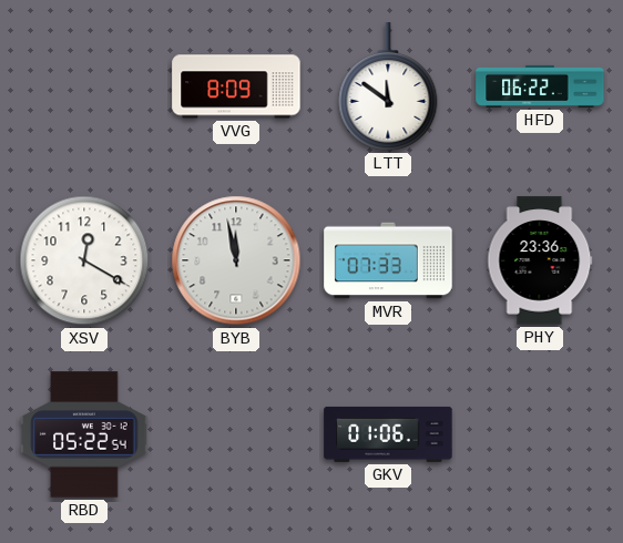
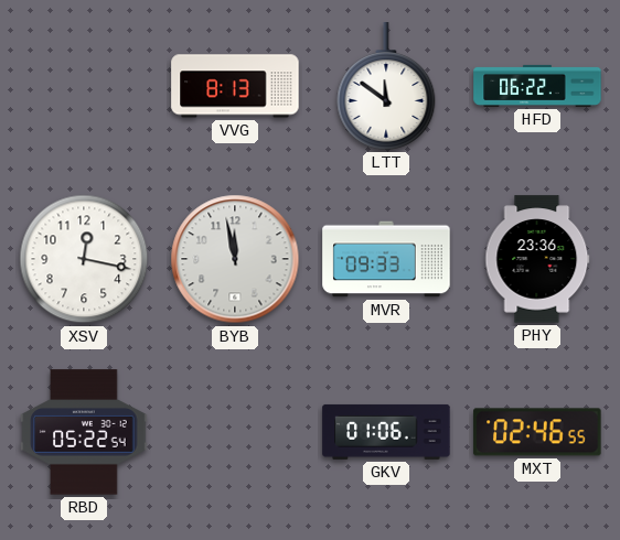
VVG: 8:09 -> 8:13 (235, 86)
XSV: 12:20 -> 12:17 (84, 259)
MVR: 07:33 -> 09:33 (386, 259)
MXT: none -> 02:46 (537, 432)
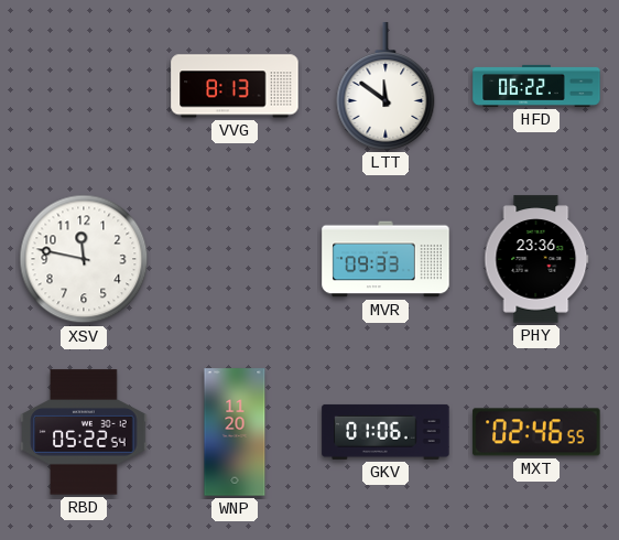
XSV: 12:17 -> 11:47 (84, 259)
BYB: 11:58 -> none (235, 259)
WNP: none -> 11:20 (235, 432)
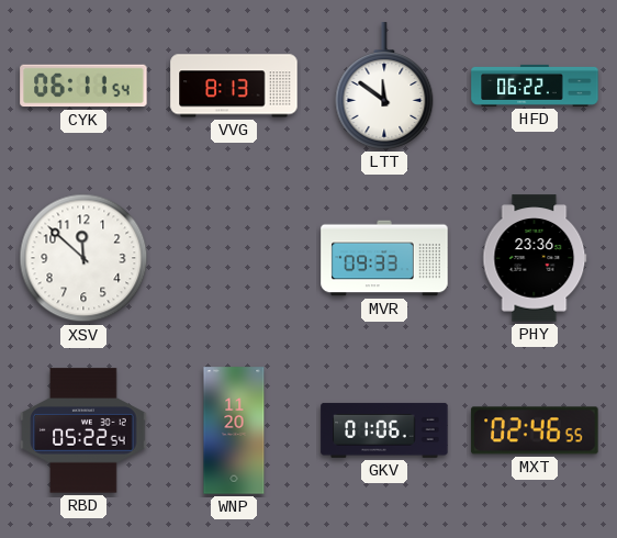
CYK: none -> 06:11 (83, 86)
XSV: 11:47 -> 11:52 (83, 258)
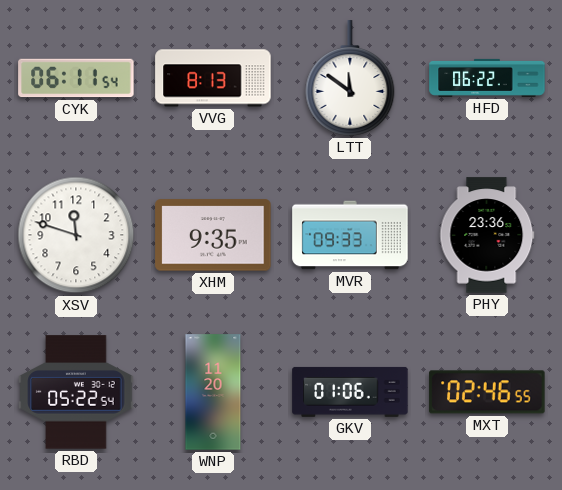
XSV: 11:52 -> 11:48 (76, 235)
XHM: none -> 9:35 (213, 235)
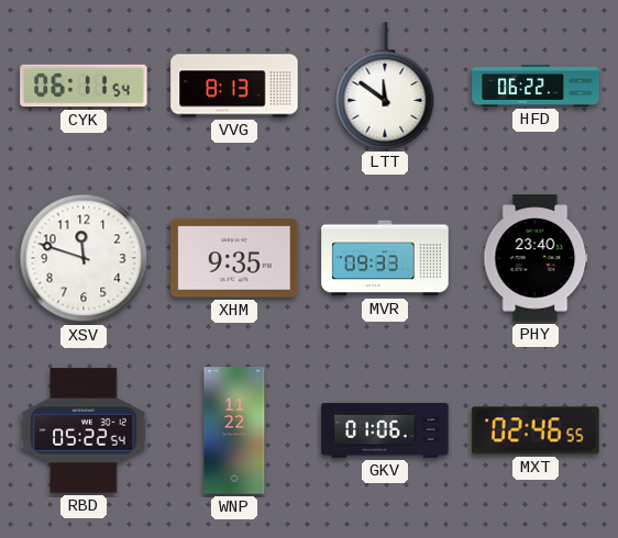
PHY: 23:36 -> 23:40 (536, 258)
WNP: 11:20 -> 11:22 (234, 430)
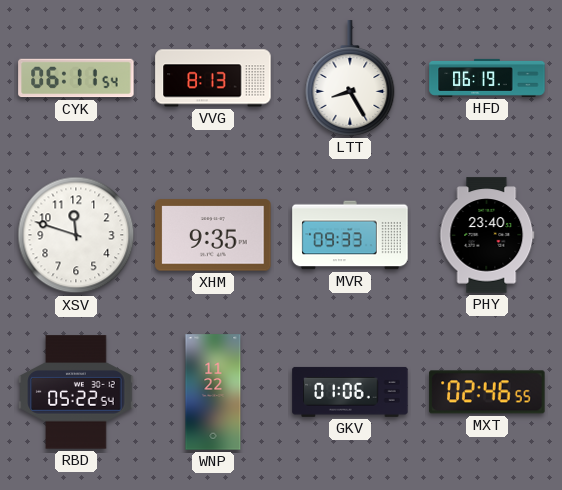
LTT: 11:51 -> 8:25 (350, 78)
HFD: 06:22 -> 06:19 (487, 78)
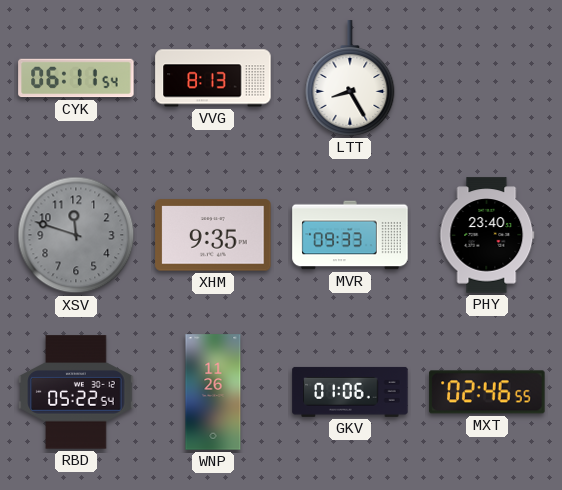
HFD: 06:19 -> none (487, 78)
XSV dial: white -> grey (76, 235)
WNP: 11:22 -> 11:26 (213, 392)
